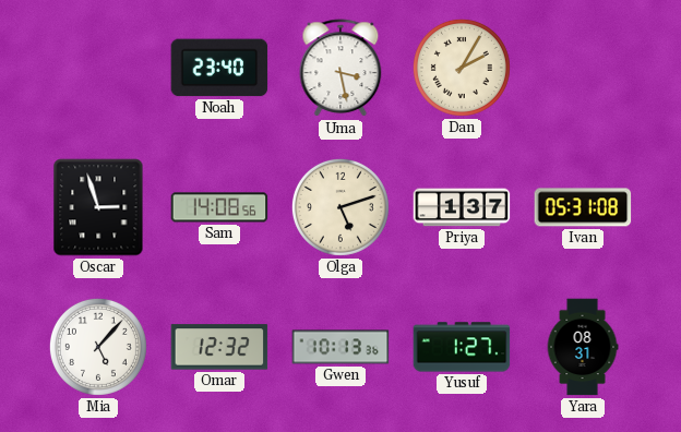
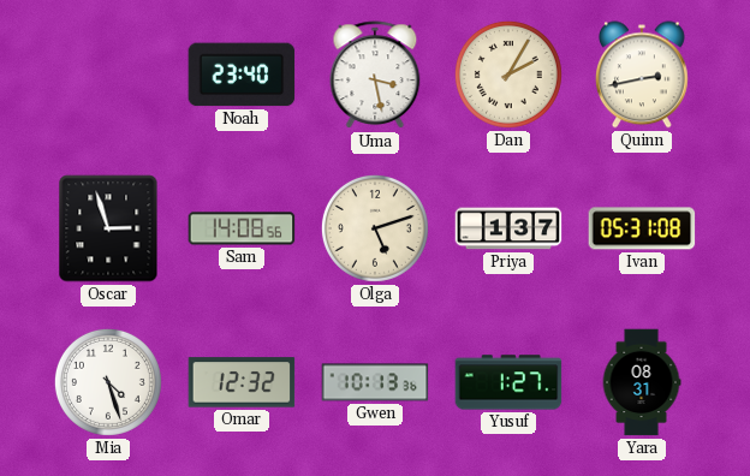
Quinn: none -> 2:43 (642, 75)
Mia: 5:07 -> 4:27 (108, 382)
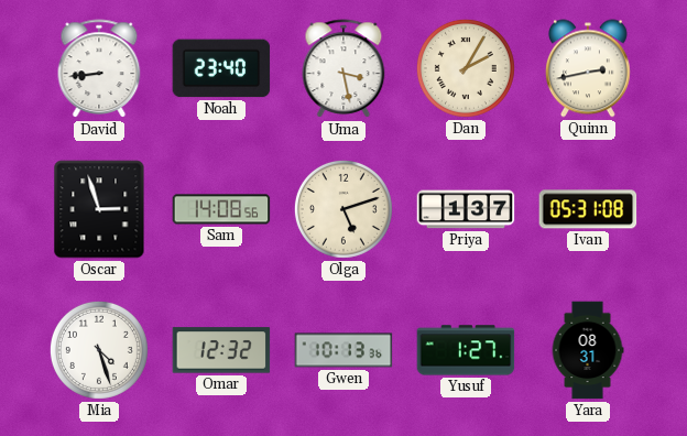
David: none -> 8:44 (99, 69)
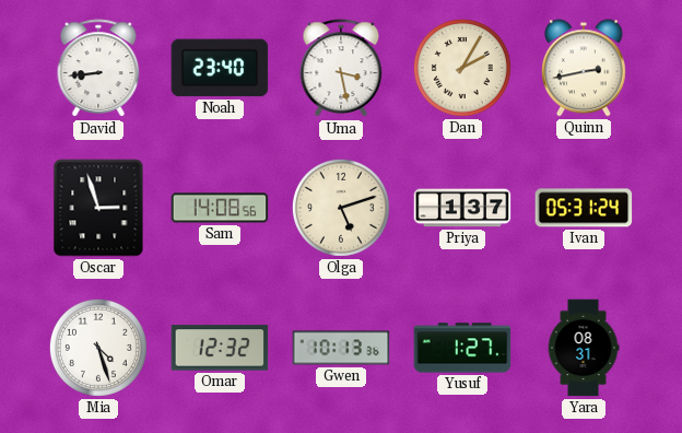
Ivan: 05:31:08 -> 05:31:24 (584, 208)
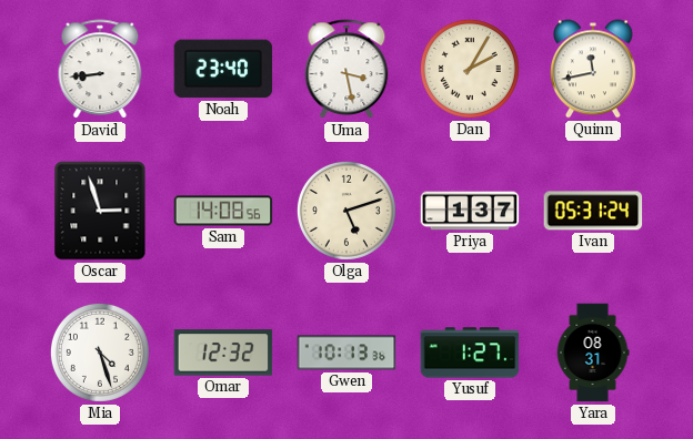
Quinn: 2:43 -> 11:43 (593, 69)
